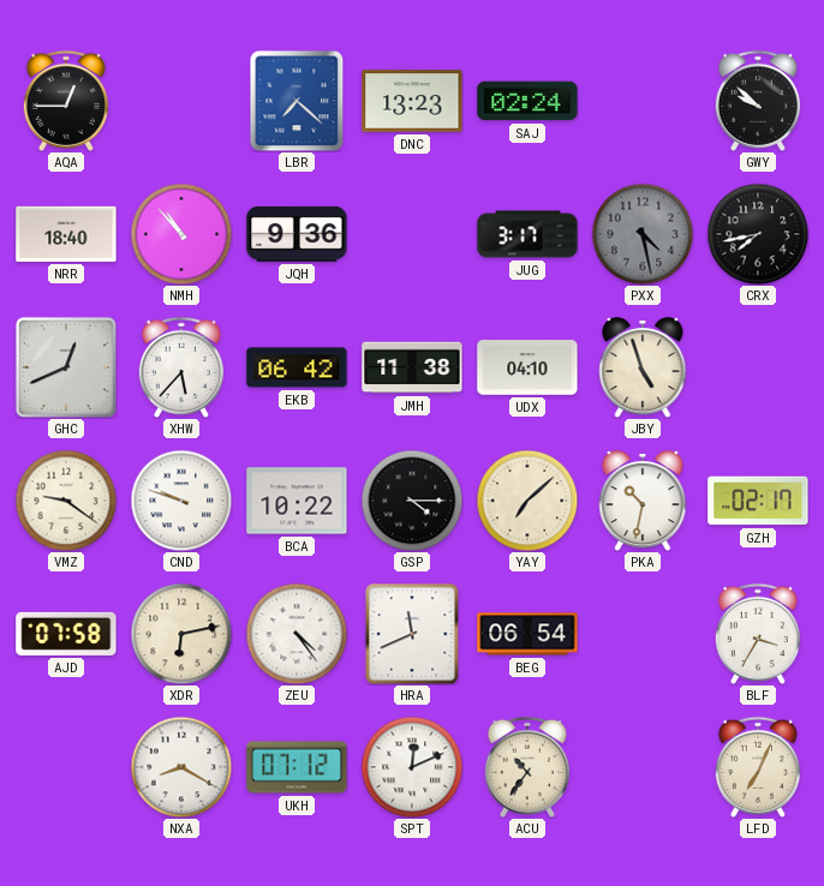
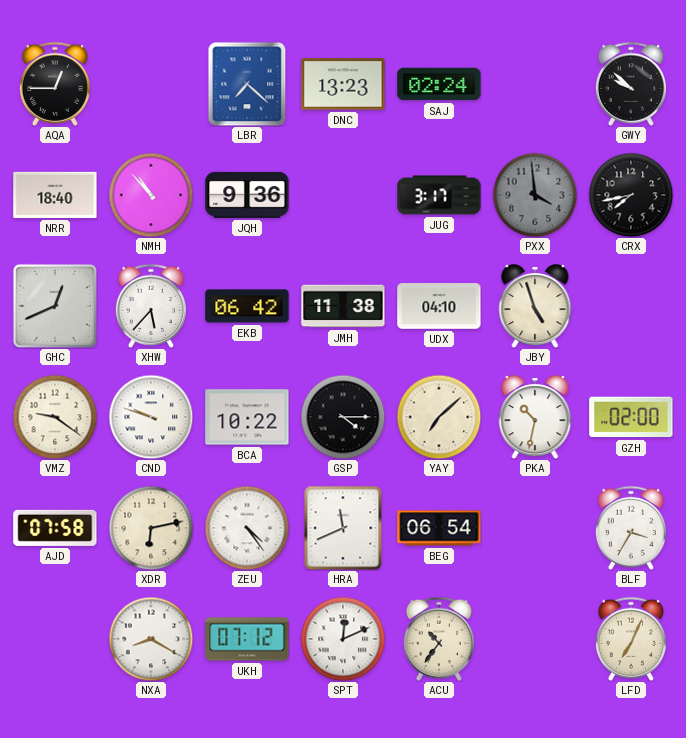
PXX: 4:28 -> 3:59 (535, 195)
GZH: 02:17 -> 02:00 (631, 417)
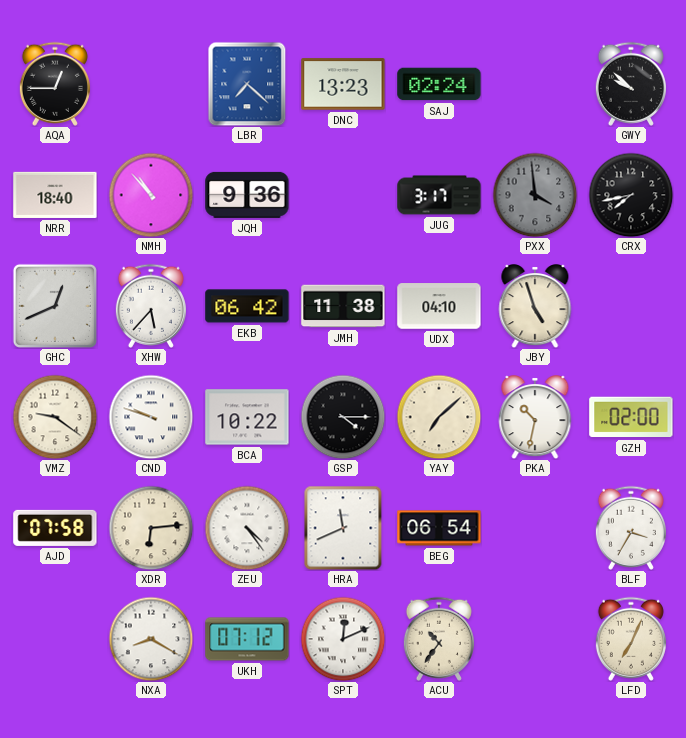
XDR: 6:13 -> 6:14 (151, 528)
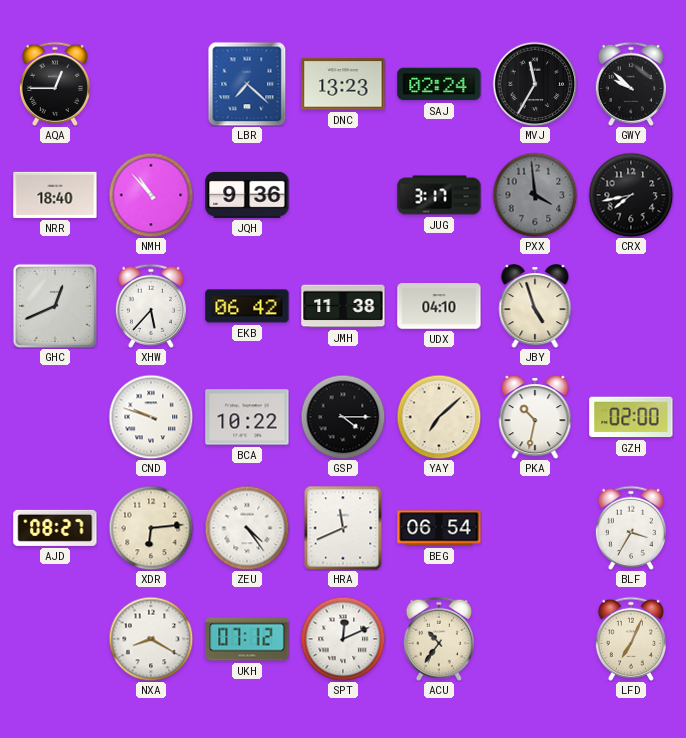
MVJ: none -> 11:35 (535, 84)
VMZ: 9:21 -> none (55, 417)
AJD: 07:58 -> 08:27 (55, 528)
